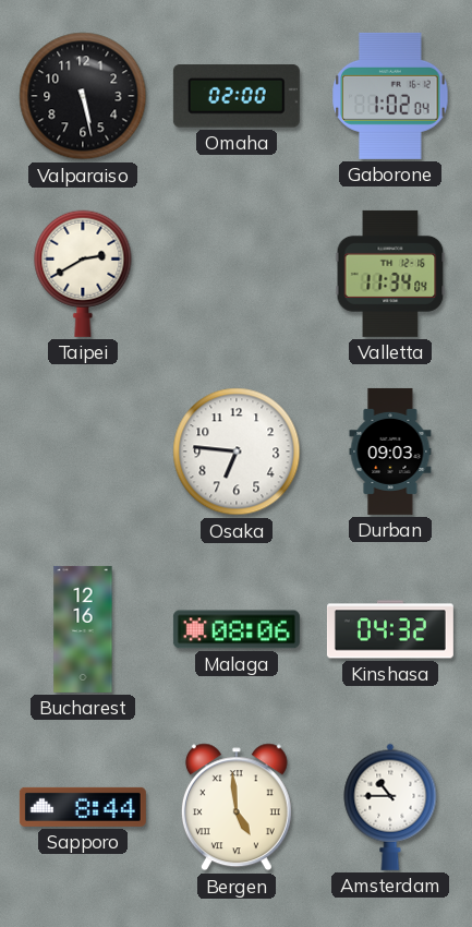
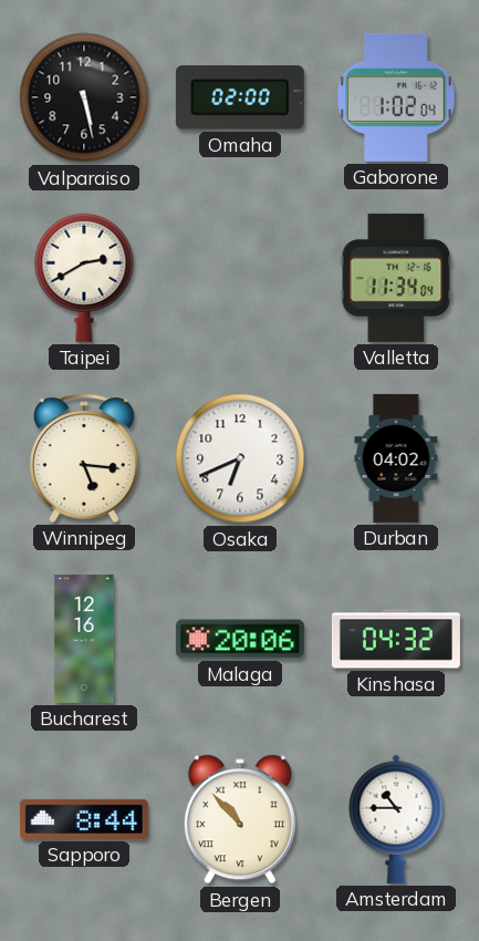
Winnipeg: none -> 5:16 (84, 458)
Osaka: 6:46 -> 6:41 (240, 458)
Durban: 09:03 -> 04:02 (396, 458)
Malaga: 08:06 -> 20:06 (240, 639)
Bergen: 4:59 -> 10:53 (240, 819)
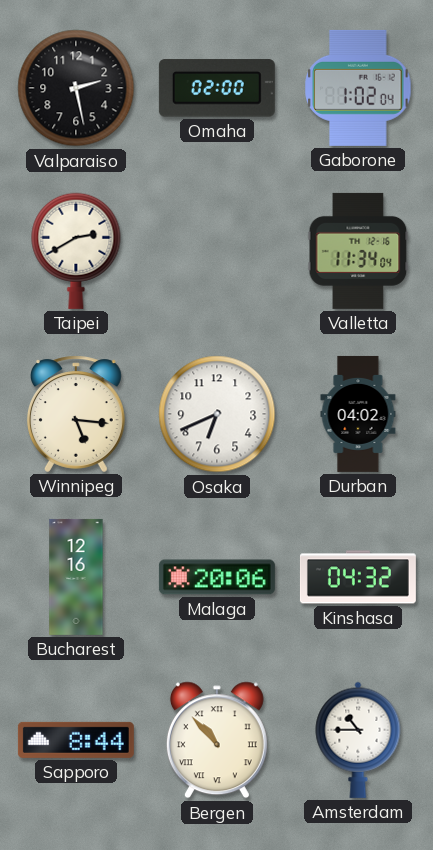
Valparaiso: 5:28 -> 2:28 (76, 88)
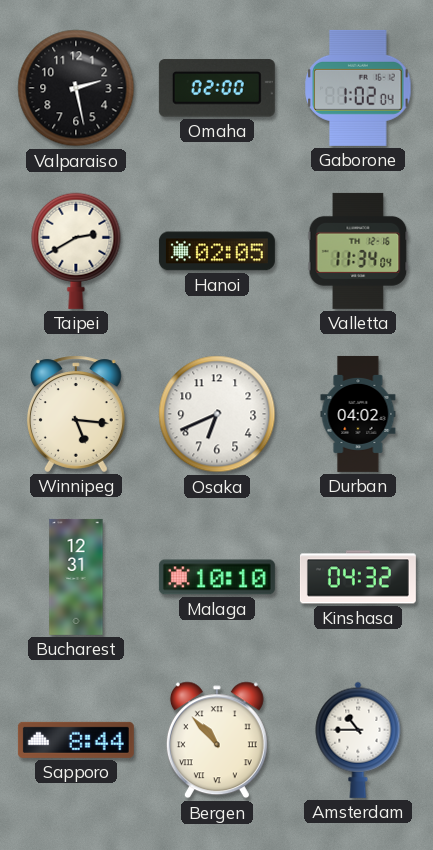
Hanoi: none -> 02:05 (217, 251)
Bucharest: 12:16 -> 12:31 (76, 577)
Malaga: 20:06 -> 10:10 (217, 577)
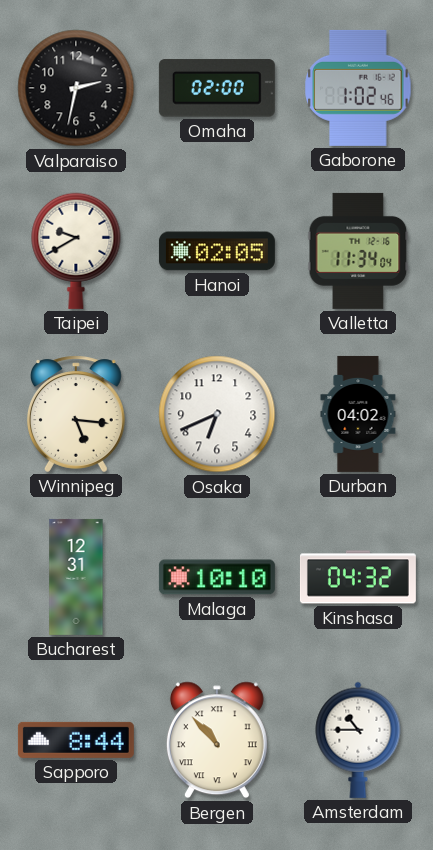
Valparaiso: 2:28 -> 2:32 (76, 88)
Gaborone: 1:02:04 -> 1:02:46 (358, 88)
Taipei: 2:40 -> 9:40 (76, 251)
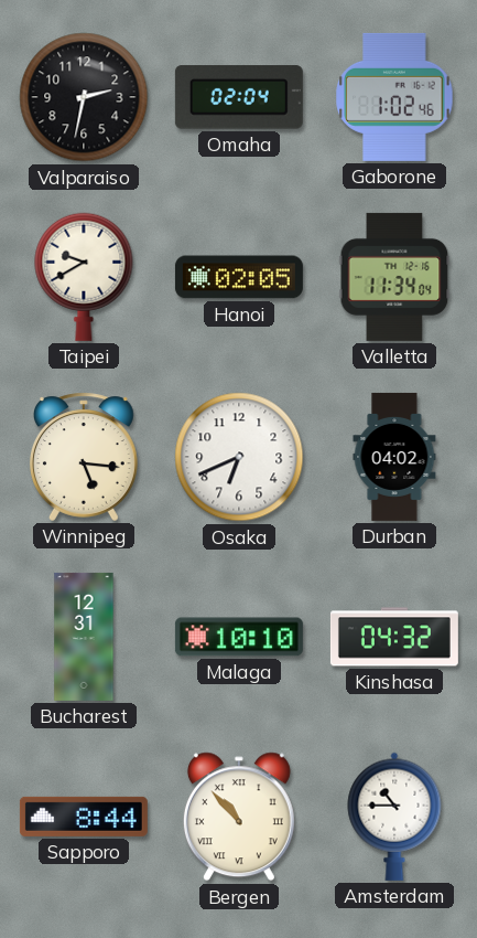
Omaha: 02:00 -> 02:04 (239, 97)
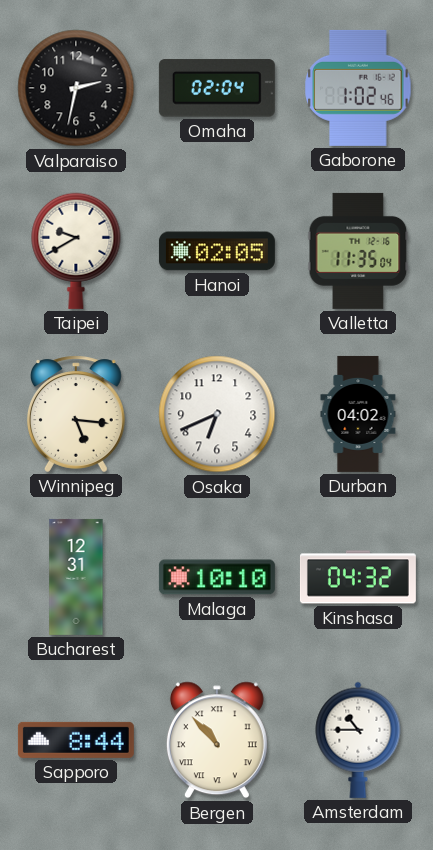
Valletta: 11:34 -> 11:35 (358, 251)
